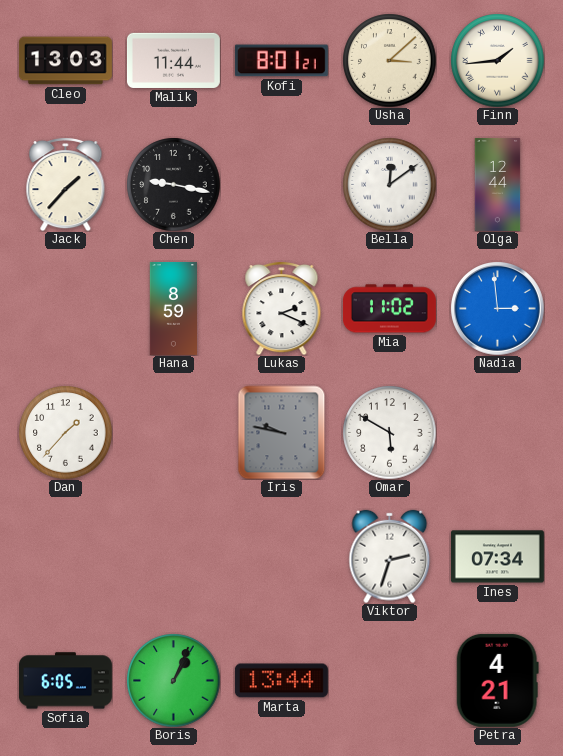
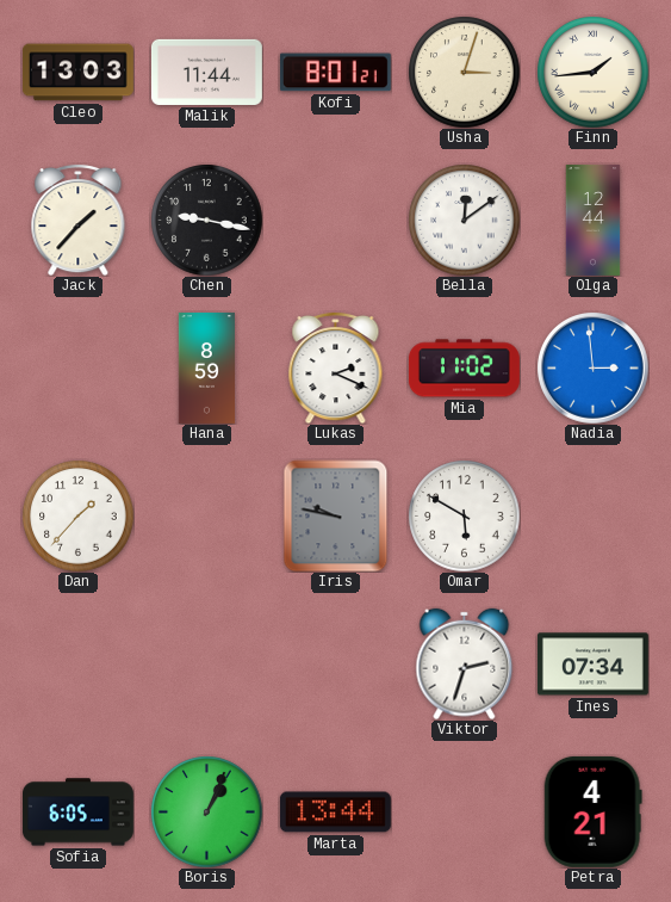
Usha: 3:08 -> 3:03 (464, 72)
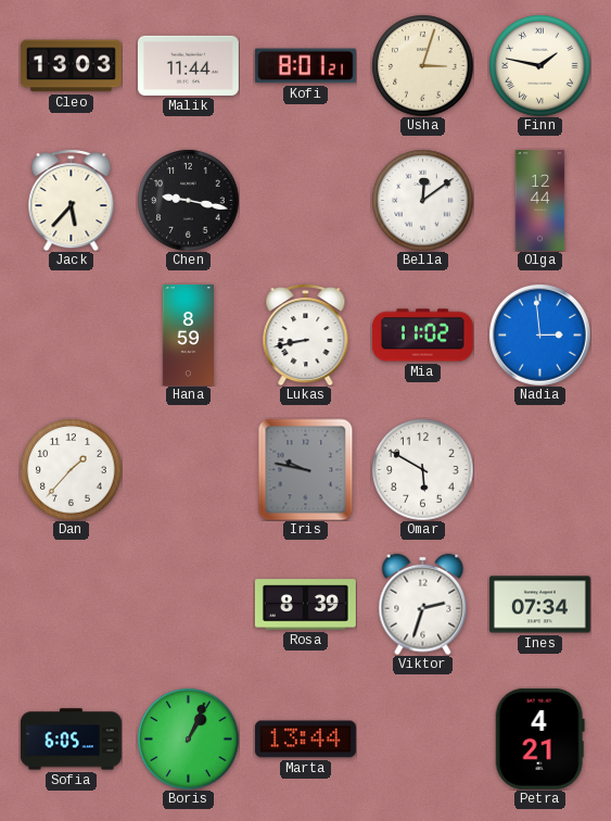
Finn: 1:44 -> 1:47 (539, 65)
Jack: 1:37 -> 5:37 (72, 200)
Lukas: 2:19 -> 8:43 (306, 334)
Rosa: none -> 8:39 (305, 605)
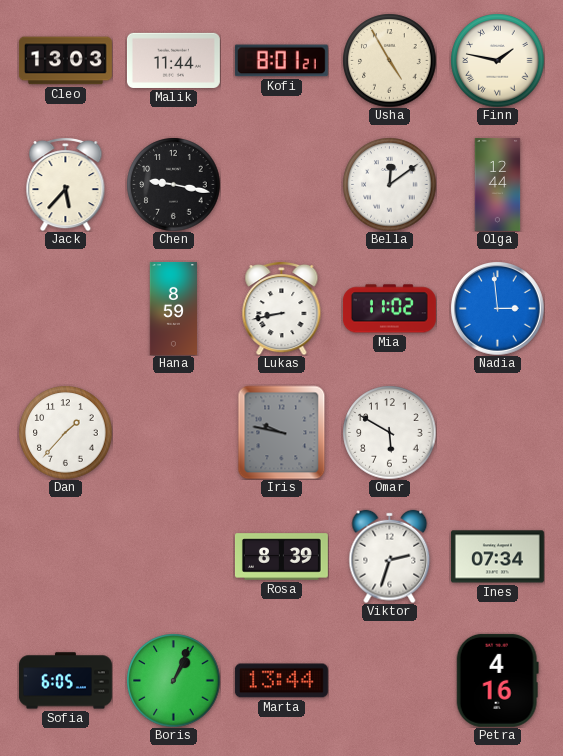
Usha: 3:03 -> 4:55 (389, 60)
Petra: 4:21 -> 4:16 (497, 680)
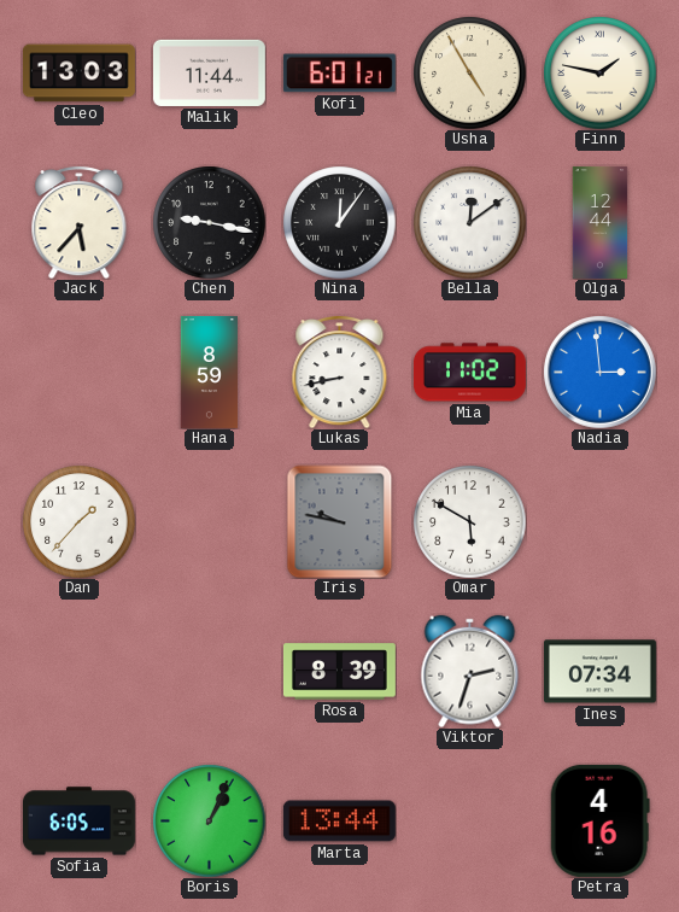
Kofi: 8:01 -> 6:01 (339, 74)
Nina: none -> 12:06 (339, 222)
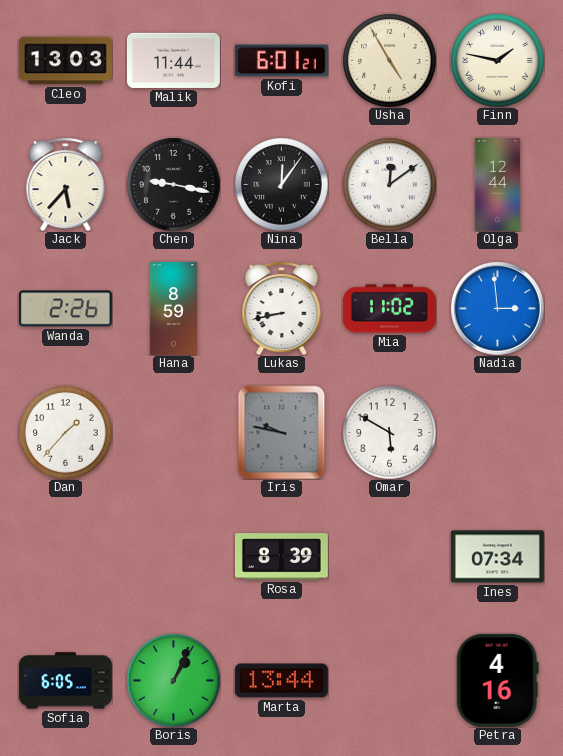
Wanda: none -> 2:26 (65, 309)
Viktor: 2:33 -> none (470, 671)
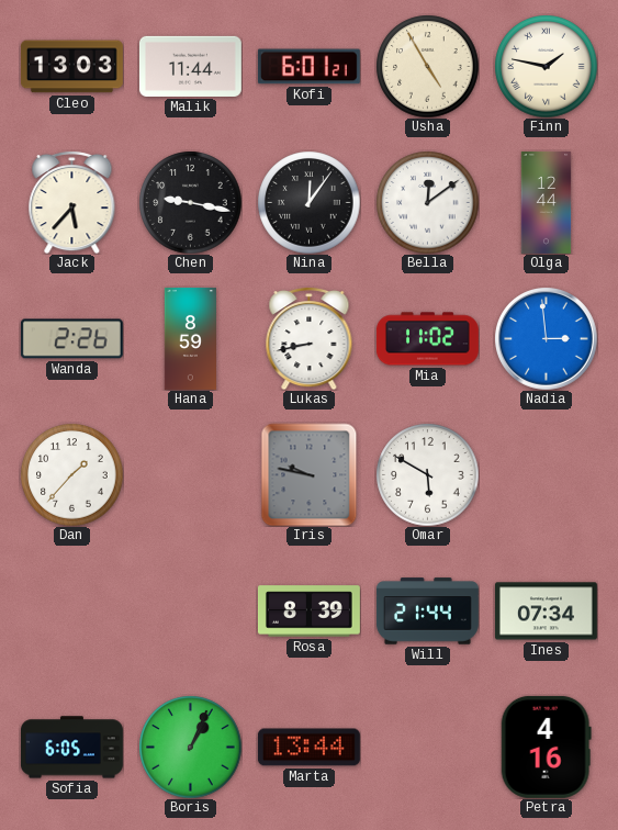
Will: none -> 21:44 (427, 612)
